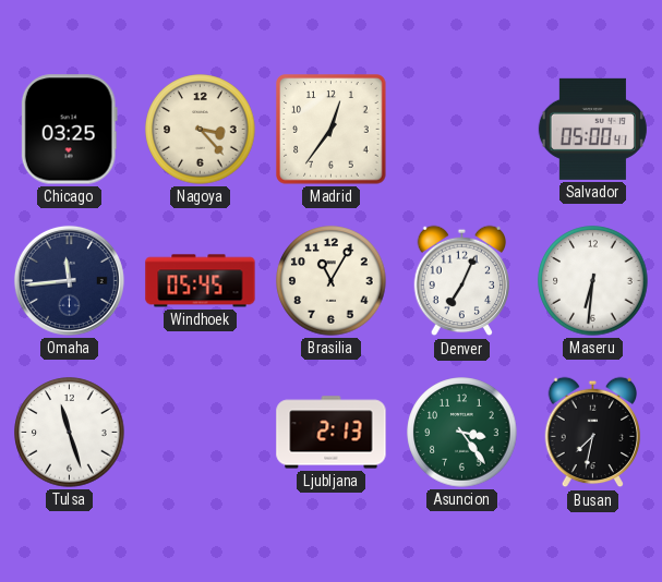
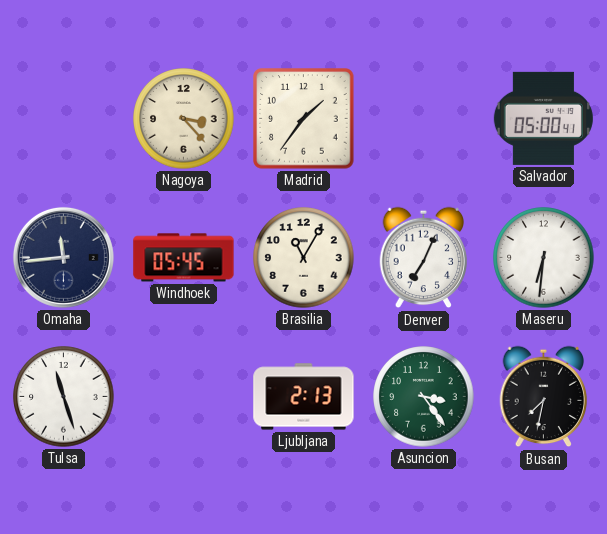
Chicago: 03:25 -> none (69, 130)
Madrid: 12:36 -> 1:36 (304, 119)
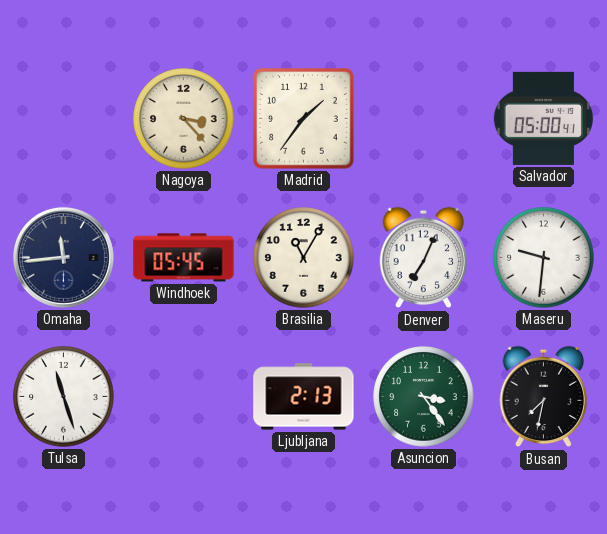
Maseru: 6:31 -> 9:31 (544, 258)
